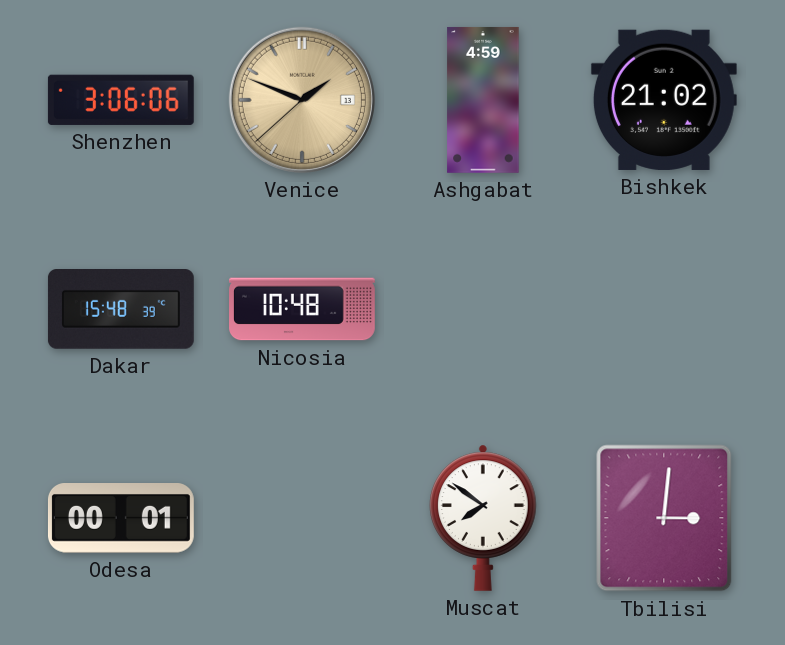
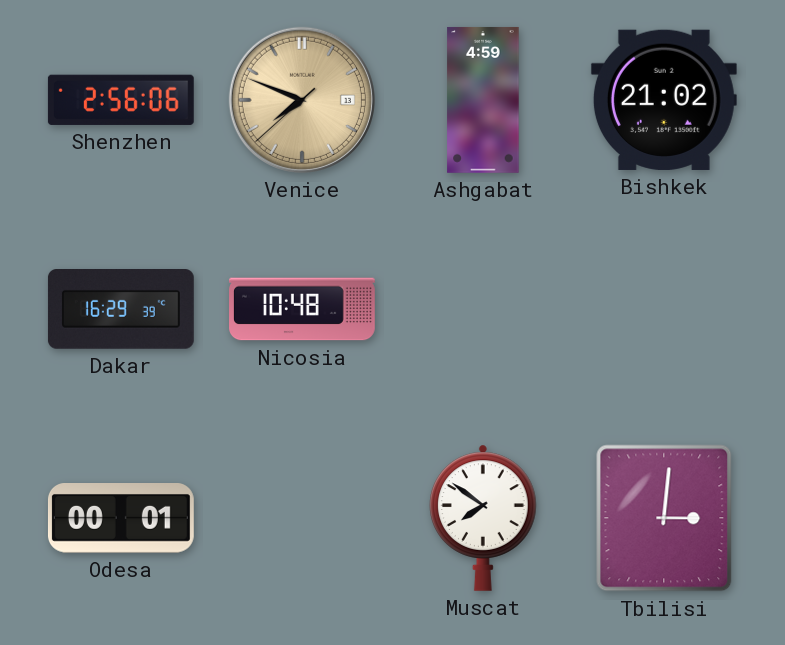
Shenzhen: 3:06 -> 2:56 (121, 100)
Venice: 1:48 -> 7:48 (302, 100)
Dakar: 15:48 -> 16:29 (121, 310)
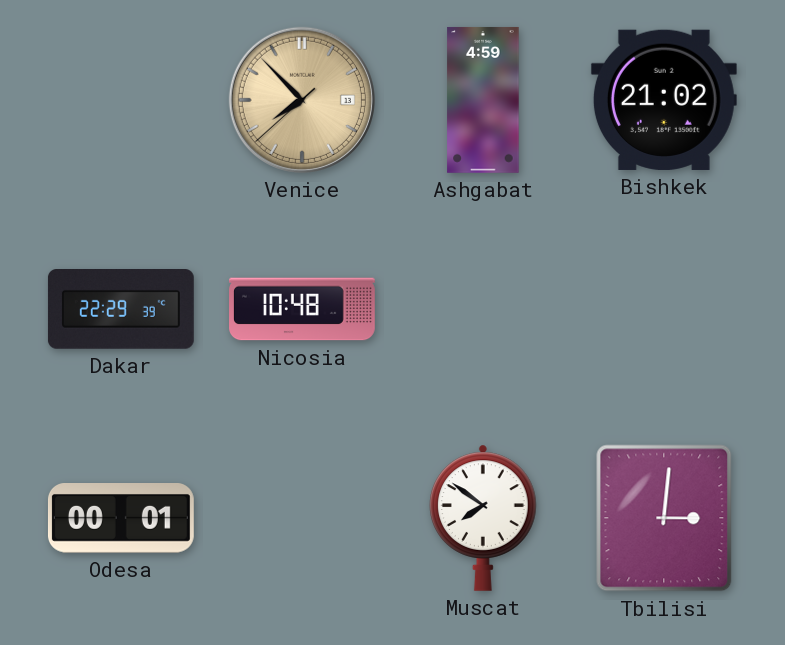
Shenzhen: 2:56 -> none (121, 100)
Venice: 7:48 -> 7:52 (302, 100)
Dakar: 16:29 -> 22:29 (121, 310)
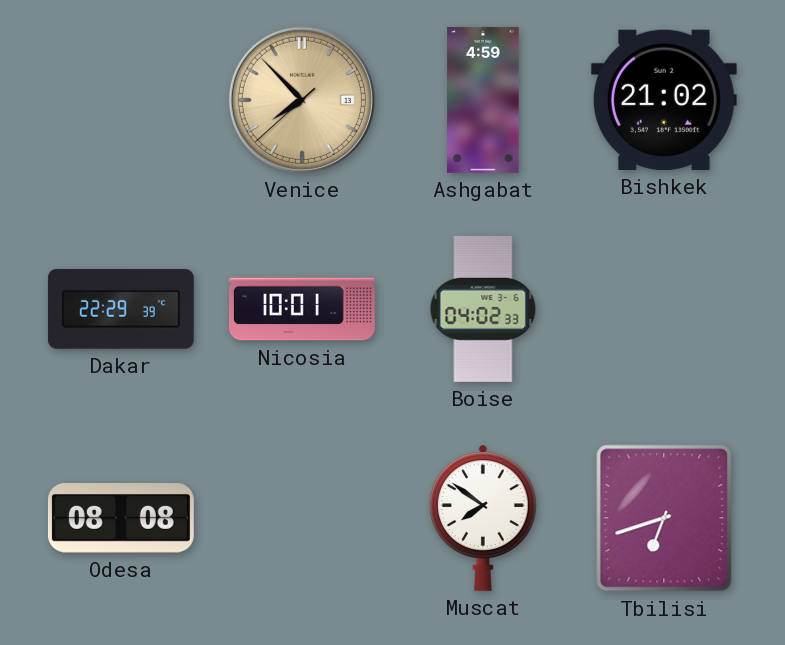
Nicosia: 10:48 -> 10:01 (303, 309)
Boise: none -> 04:02 (483, 309)
Odesa: 00:01 -> 08:08 (121, 519)
Tbilisi: 3:01 -> 6:42 (664, 518)
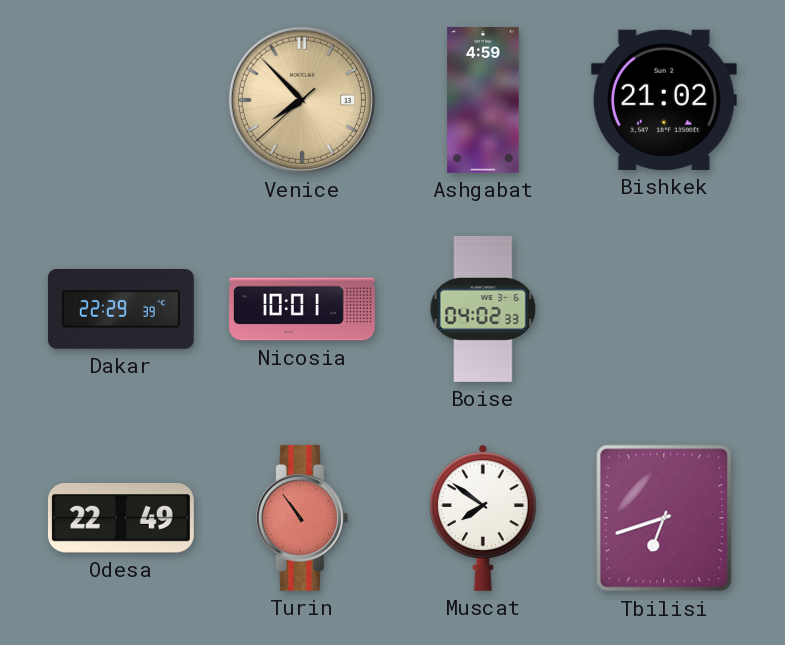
Odesa: 08:08 -> 22:49 (121, 519)
Turin: none -> 10:54 (302, 518)
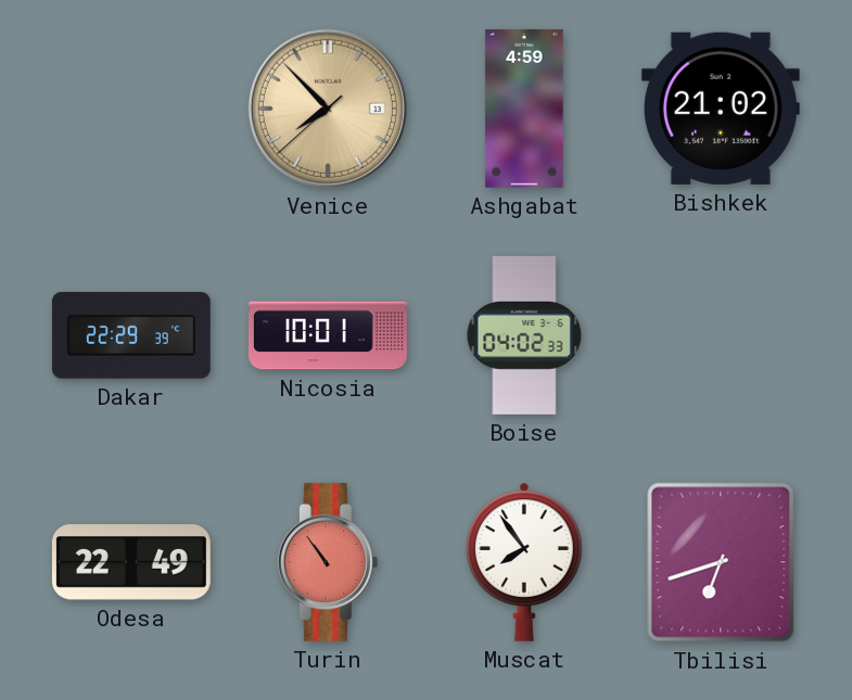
Muscat: 7:51 -> 7:54 (524, 562)
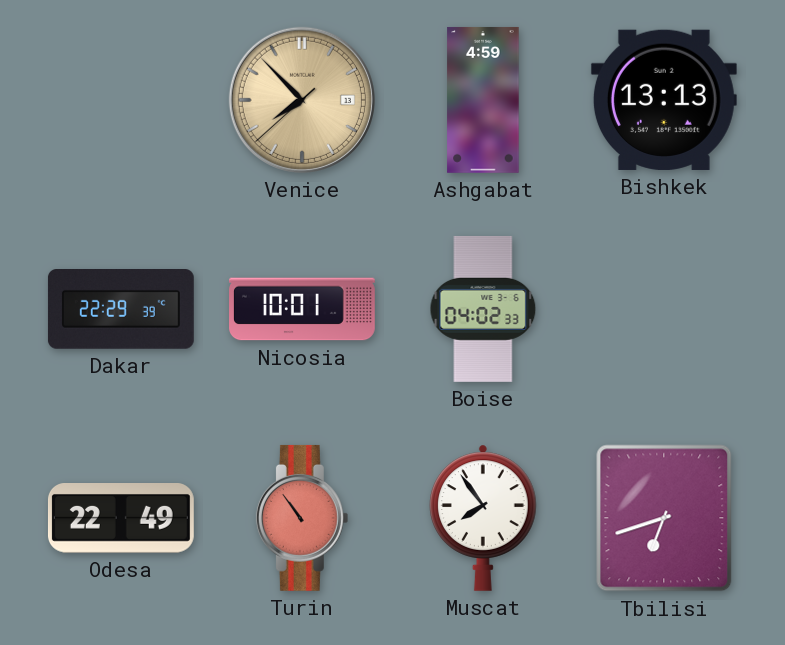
Bishkek: 21:02 -> 13:13 (664, 100)
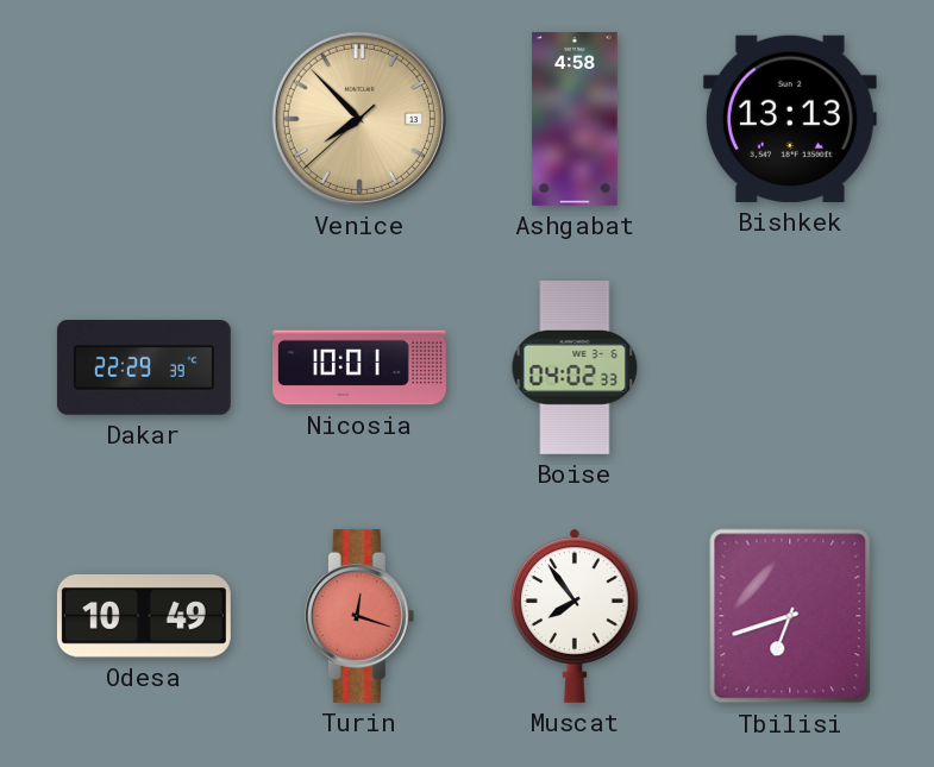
Ashgabat: 4:59 -> 4:58 (575, 119)
Odesa: 22:49 -> 10:49 (144, 617)
Turin: 10:54 -> 12:18 (359, 616)
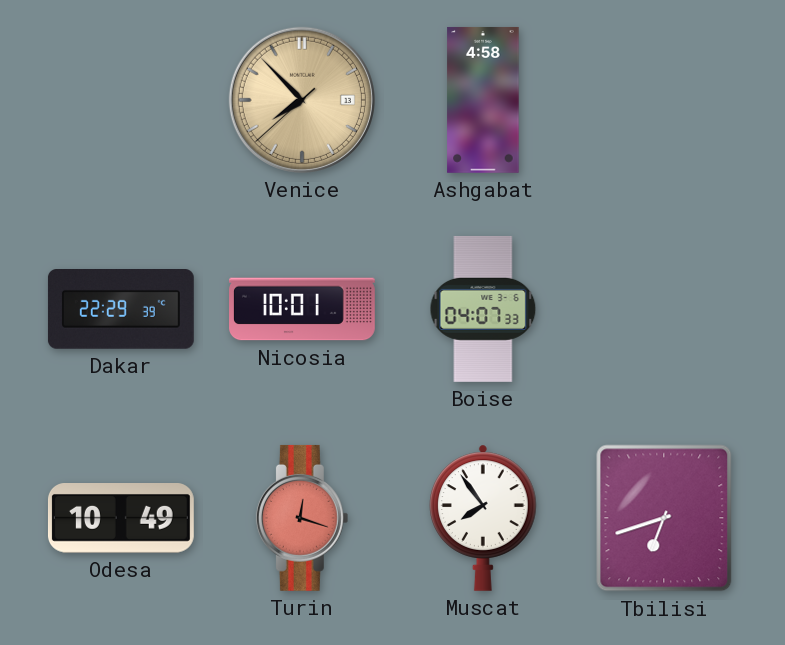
Bishkek: 13:13 -> none (790, 119)
Boise: 04:02 -> 04:07 (483, 309)
